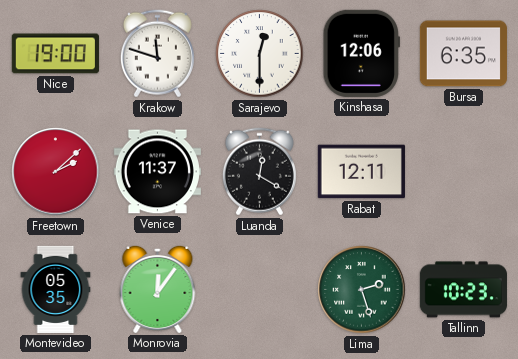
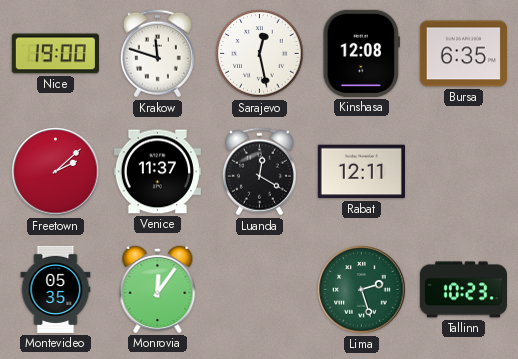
Sarajevo: 12:30 -> 12:28 (260, 54)
Kinshasa: 12:06 -> 12:08 (361, 53)
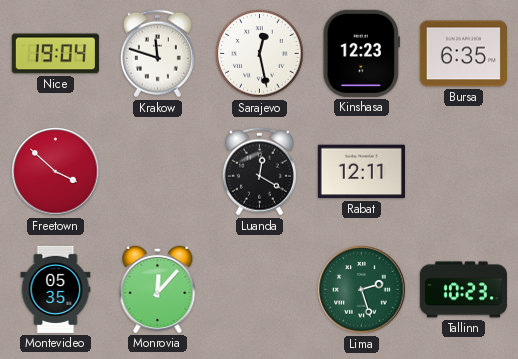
Nice: 19:00 -> 19:04 (55, 54)
Kinshasa: 12:08 -> 12:23 (361, 53)
Freetown: 2:08 -> 3:52 (56, 172)
Venice: 11:37 -> none (157, 172)
Monrovia: 12:06 -> 12:07 (158, 289)
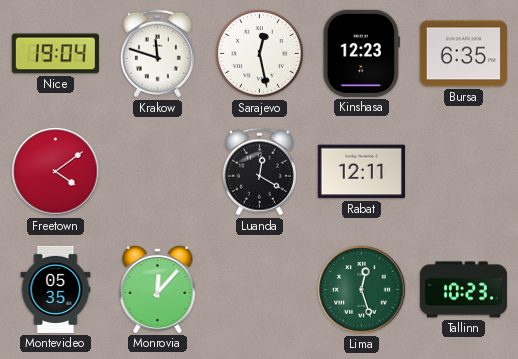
Freetown: 3:52 -> 4:09 (56, 172)
Lima: 2:27 -> 12:27 (362, 290)
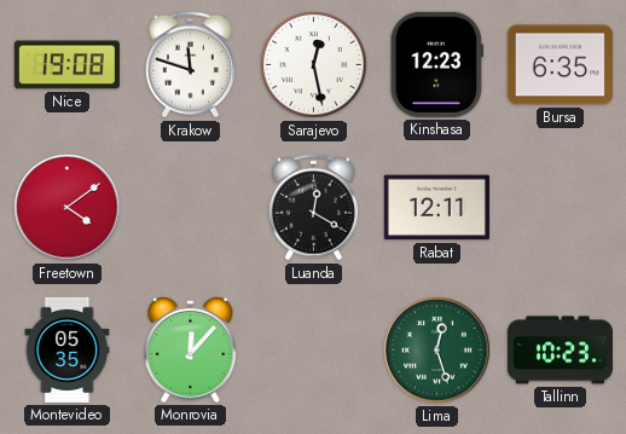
Nice: 19:04 -> 19:08 (66, 65)
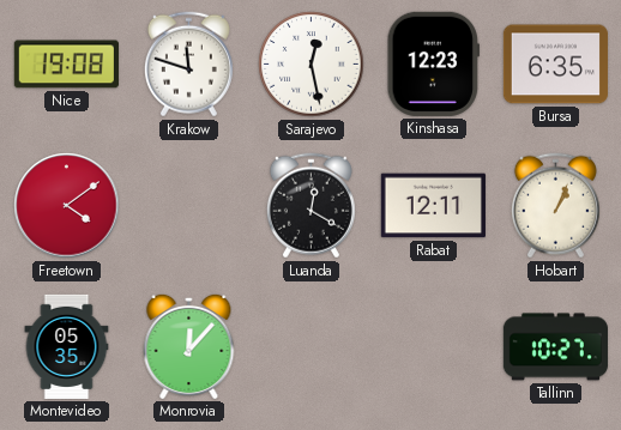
Hobart: none -> 1:04 (555, 206)
Lima: 12:27 -> none (437, 351)
Tallinn: 10:23 -> 10:27 (555, 347)
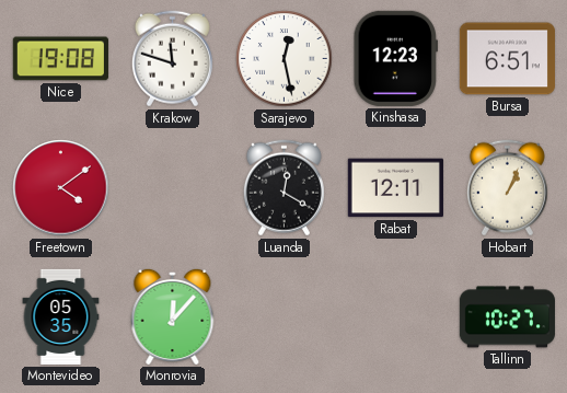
Bursa: 6:35 -> 6:51 (507, 59)
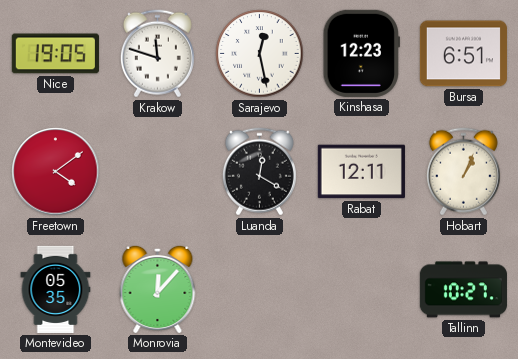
Nice: 19:08 -> 19:05 (55, 54)
